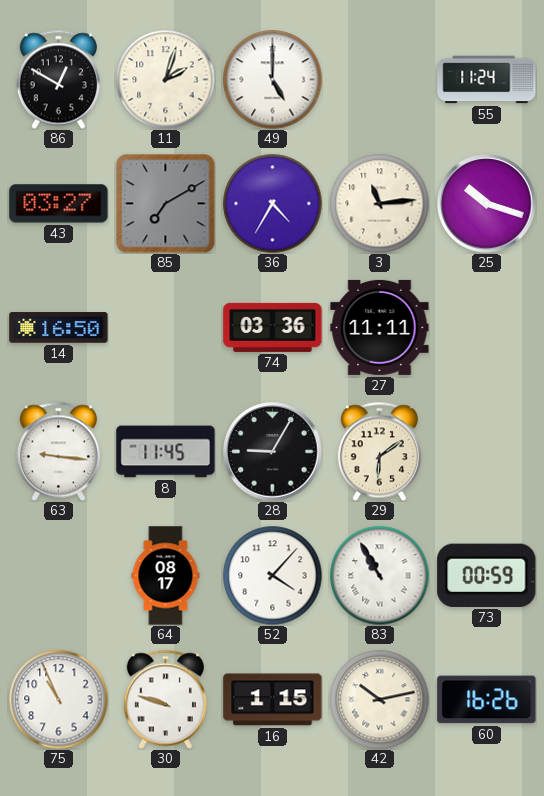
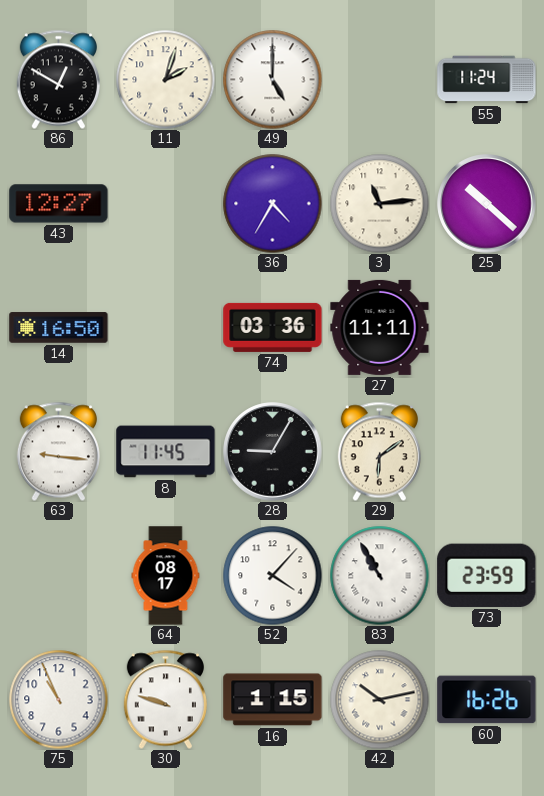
43: 03:27 -> 12:27 (59, 204)
85: 7:10 -> none (165, 203)
25: 10:18 -> 10:22 (487, 204)
73: 00:59 -> 23:59 (487, 575)
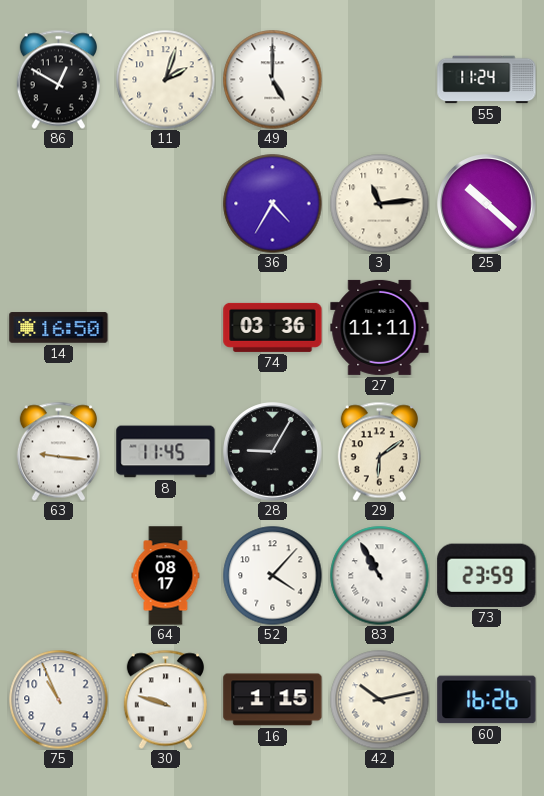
43: 12:27 -> none (59, 204)
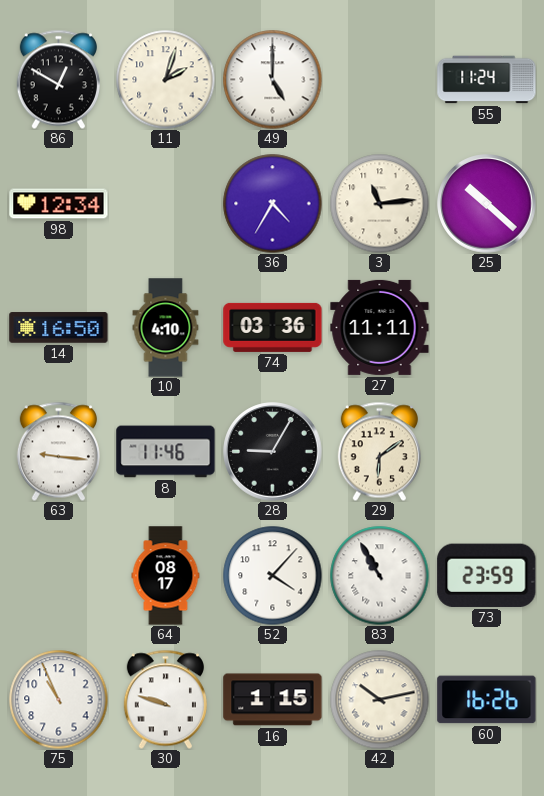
98: none -> 12:34 (59, 204)
10: none -> 4:10 (166, 328)
8: 11:45 -> 11:46 (166, 452)
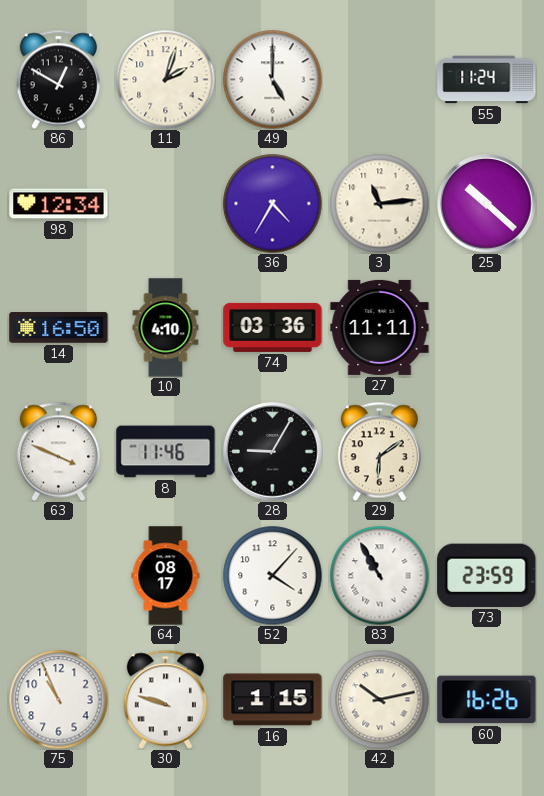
63: 9:16 -> 3:49 (58, 451)
